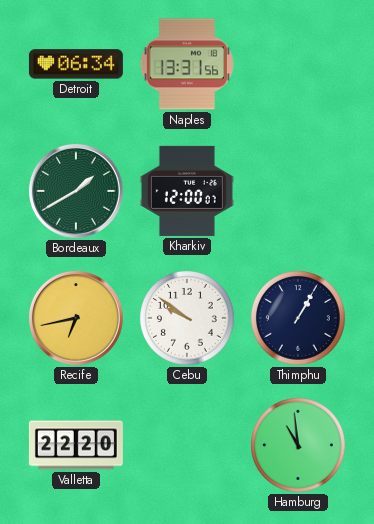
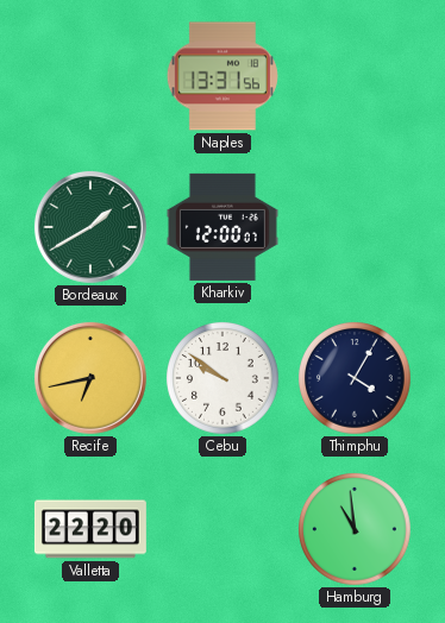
Detroit: 06:34 -> none (76, 64)
Thimphu: 1:05 -> 4:05 (356, 379)
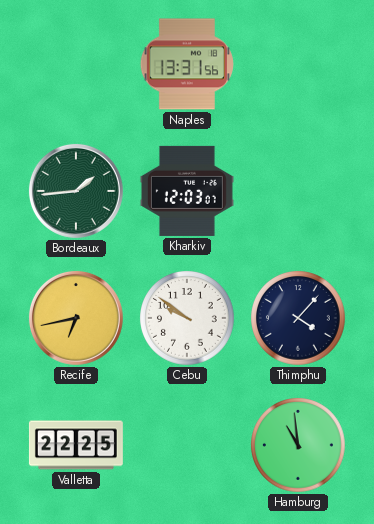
Bordeaux: 1:40 -> 1:44 (76, 191)
Kharkiv: 12:00 -> 12:03 (187, 191)
Thimphu: 4:05 -> 4:07 (299, 319)
Valletta: 22:20 -> 22:25 (76, 445)
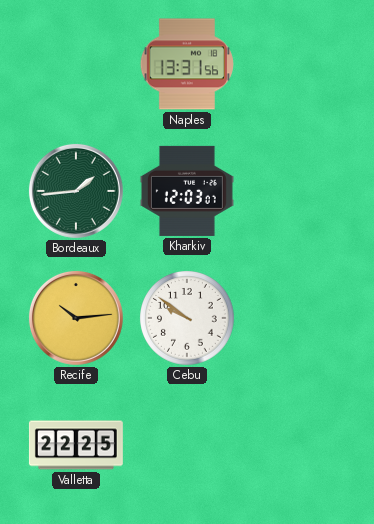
Recife: 6:43 -> 10:14 (76, 318)
Thimphu: 4:07 -> none (299, 319)
Hamburg: 10:59 -> none (299, 446)
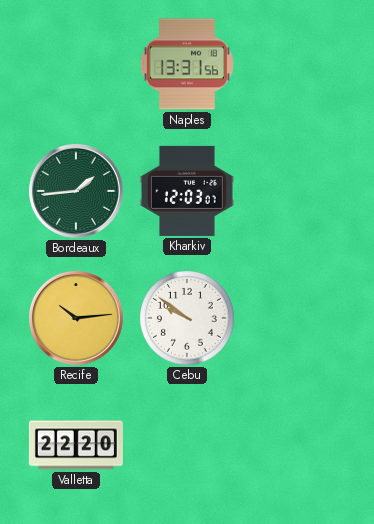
Valletta: 22:25 -> 22:20 (76, 445)
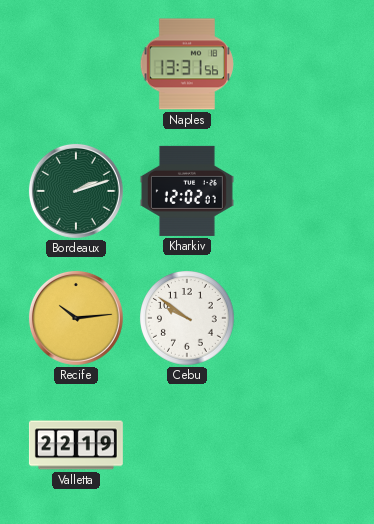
Bordeaux: 1:44 -> 2:12 (76, 191)
Kharkiv: 12:03 -> 12:02 (187, 191)
Valletta: 22:20 -> 22:19 (76, 445)
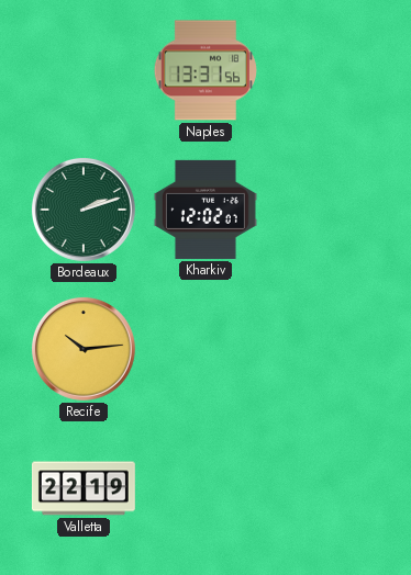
Cebu: 9:51 -> none (188, 319)
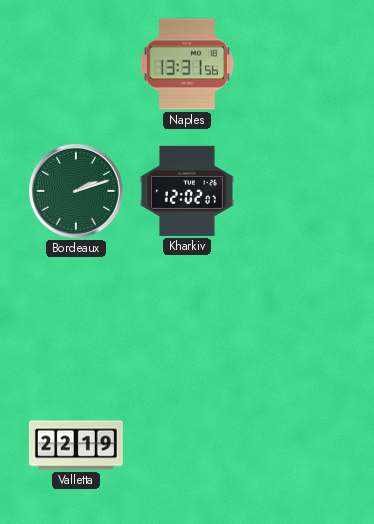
Recife: 10:14 -> none (84, 349)
